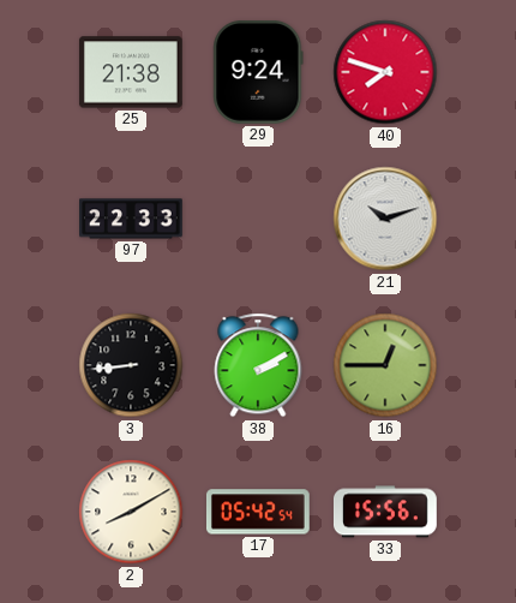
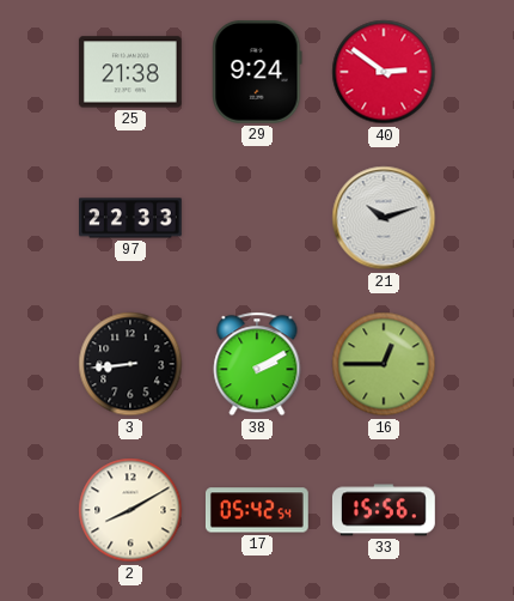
40: 7:48 -> 2:51 (384, 72)
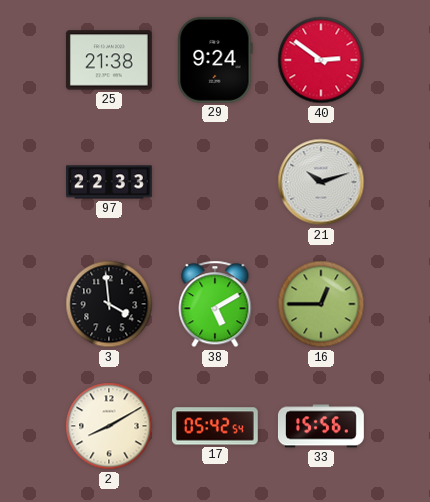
3: 8:44 -> 3:59 (109, 304)
38: 2:10 -> 5:10 (215, 304)
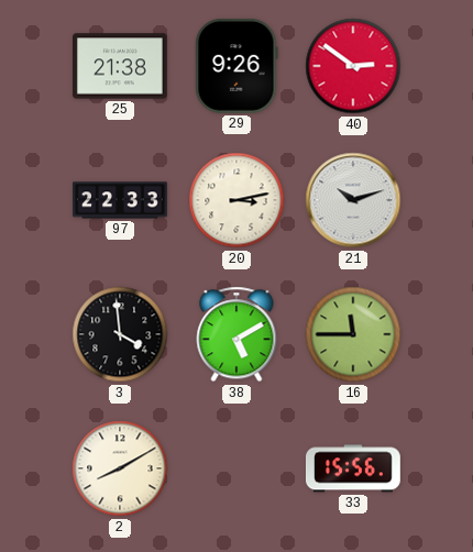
29: 9:24 -> 9:26 (237, 66)
20: none -> 3:13 (237, 200)
16: 12:45 -> 11:45 (353, 334)
17: 05:42 -> none (215, 426)
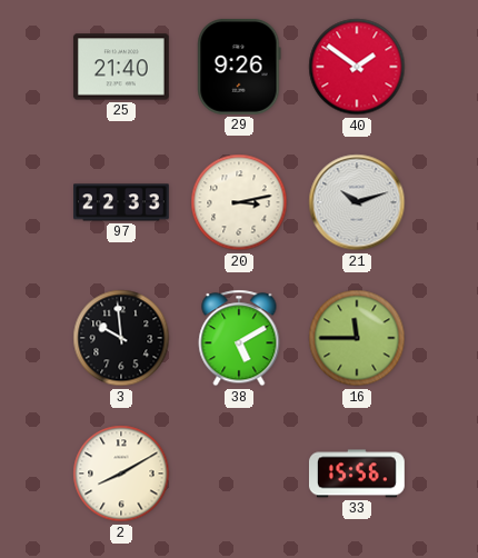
25: 21:38 -> 21:40 (121, 67)
40: 2:51 -> 1:51 (357, 67)
3: 3:59 -> 9:59 (121, 338)
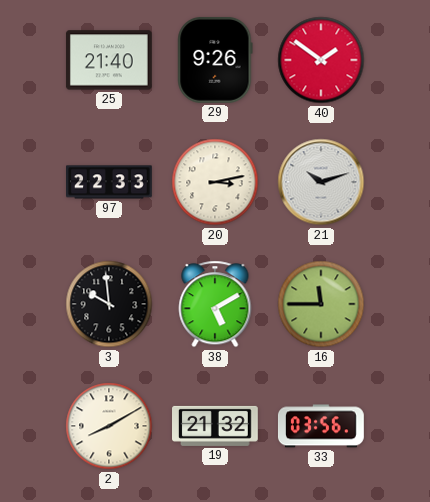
19: none -> 21:32 (216, 426)
33: 15:56 -> 03:56 (321, 426)
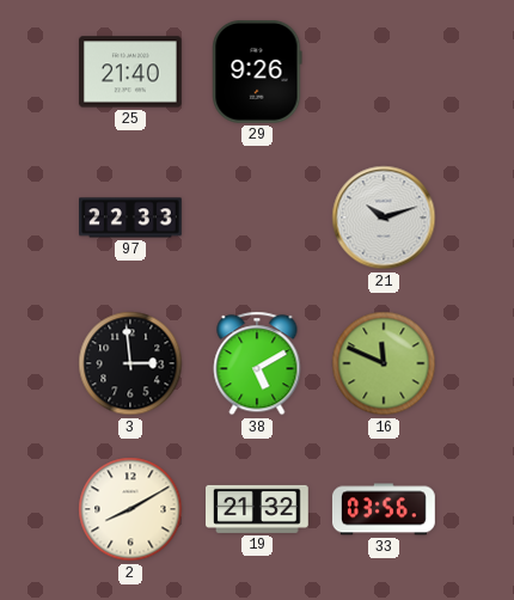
40: 1:51 -> none (321, 60)
20: 3:13 -> none (215, 182)
3: 9:59 -> 2:59 (130, 363)
16: 11:45 -> 11:49 (384, 363)
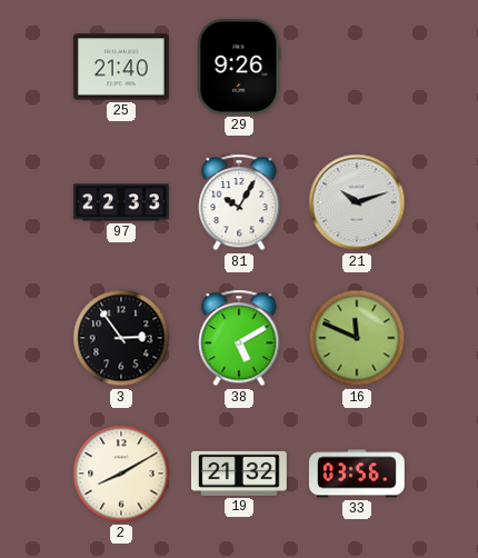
81: none -> 10:05 (239, 202)
3: 2:59 -> 2:54 (121, 338)
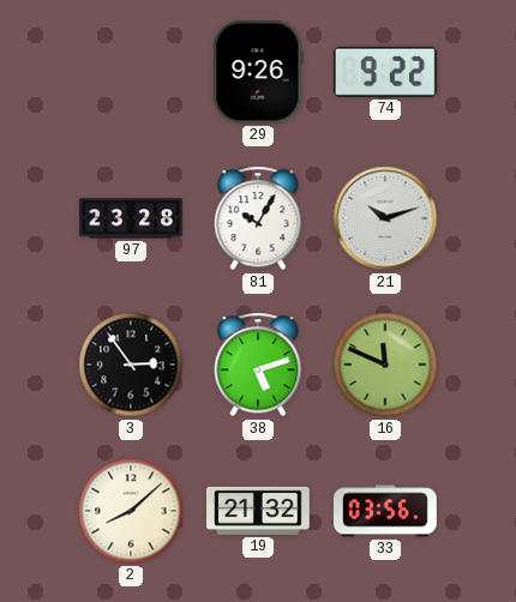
25: 21:40 -> none (121, 67)
74: none -> 9:22 (385, 72)
97: 22:33 -> 23:28 (132, 218)
38: 5:10 -> 5:12 (258, 365)
2: 8:10 -> 8:08 (131, 511)
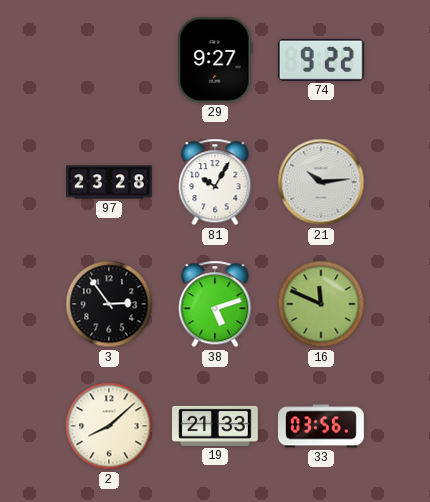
29: 9:26 -> 9:27 (215, 60)
21: 10:12 -> 10:14 (321, 182)
19: 21:32 -> 21:33 (216, 426)
